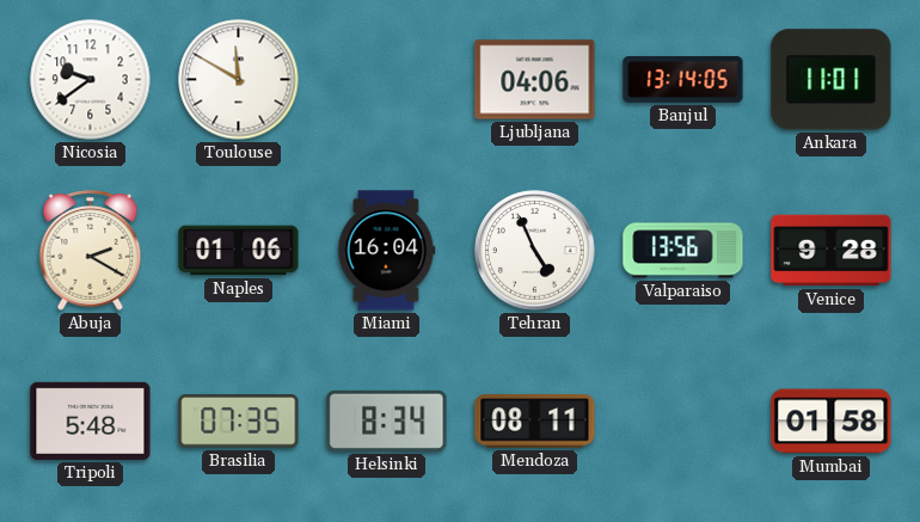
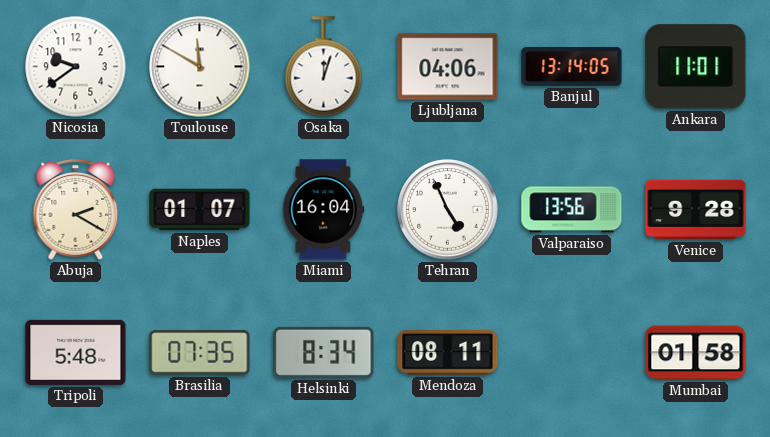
Osaka: none -> 12:03 (324, 67)
Naples: 01:06 -> 01:07 (200, 210)
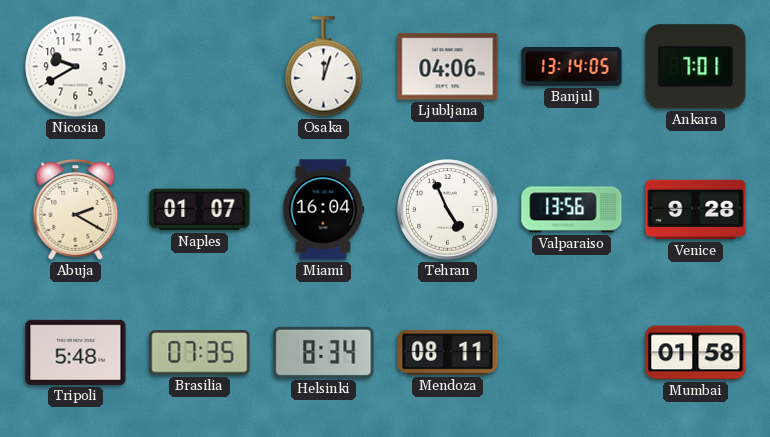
Nicosia: 9:39 -> 9:40 (76, 67)
Toulouse: 11:50 -> none (200, 67)
Ankara: 11:01 -> 7:01 (696, 67)
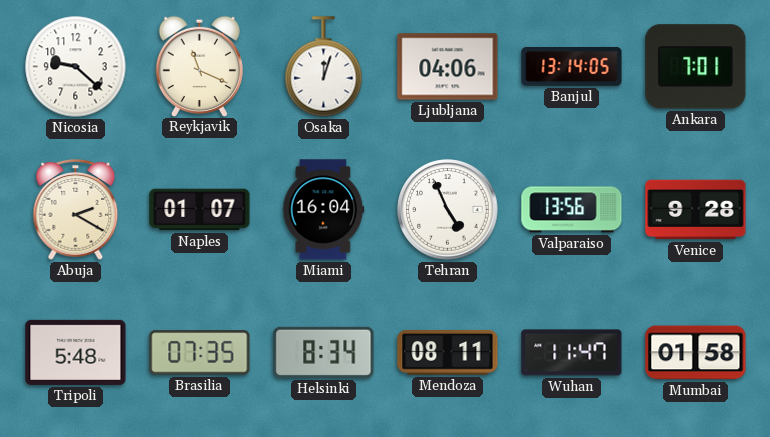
Nicosia: 9:40 -> 9:22 (76, 67)
Reykjavik: none -> 11:19 (199, 66)
Wuhan: none -> 11:47 (572, 353)
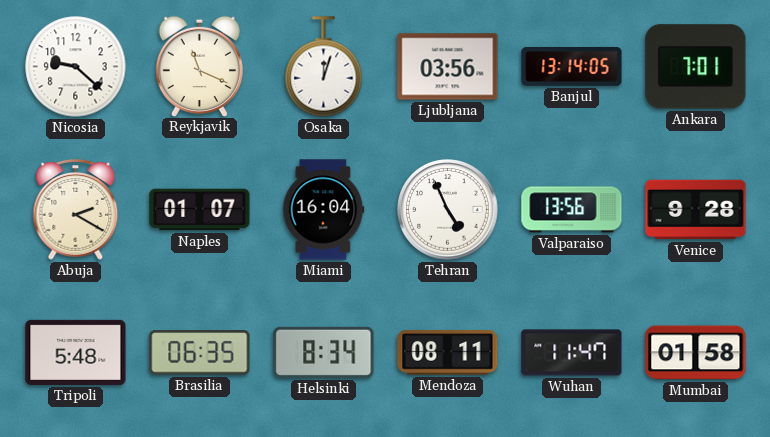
Ljubljana: 04:06 -> 03:56 (448, 67)
Brasilia: 07:35 -> 06:35 (200, 353)
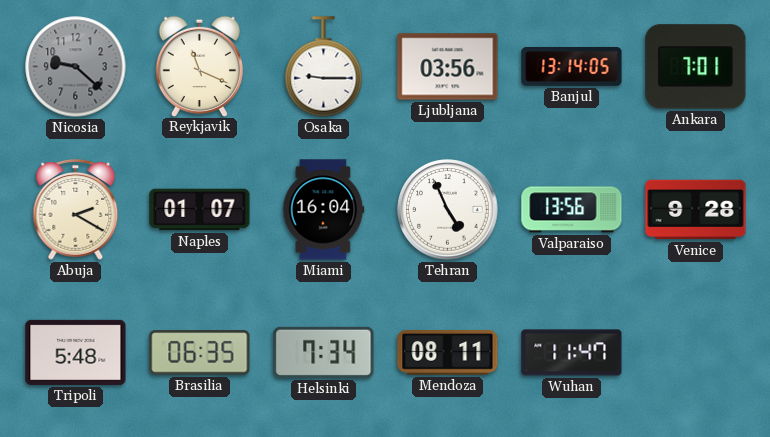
Nicosia dial: white -> grey (76, 67)
Osaka: 12:03 -> 9:15 (324, 67)
Helsinki: 8:34 -> 7:34 (324, 352)
Mumbai: 01:58 -> none (696, 353)
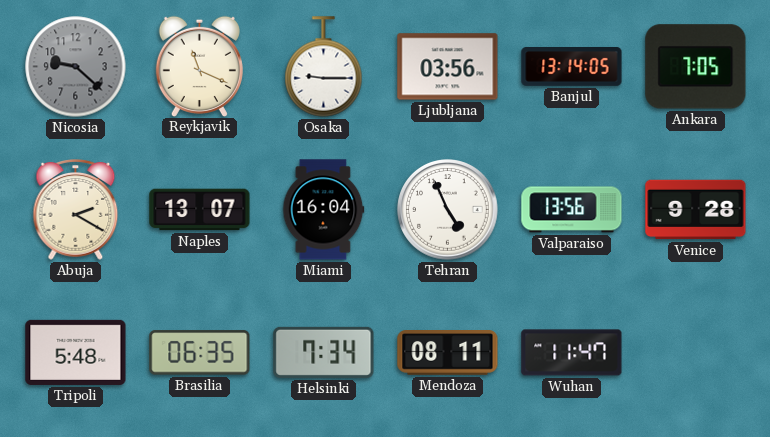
Ankara: 7:01 -> 7:05 (696, 67)
Naples: 01:07 -> 13:07 (200, 210)
